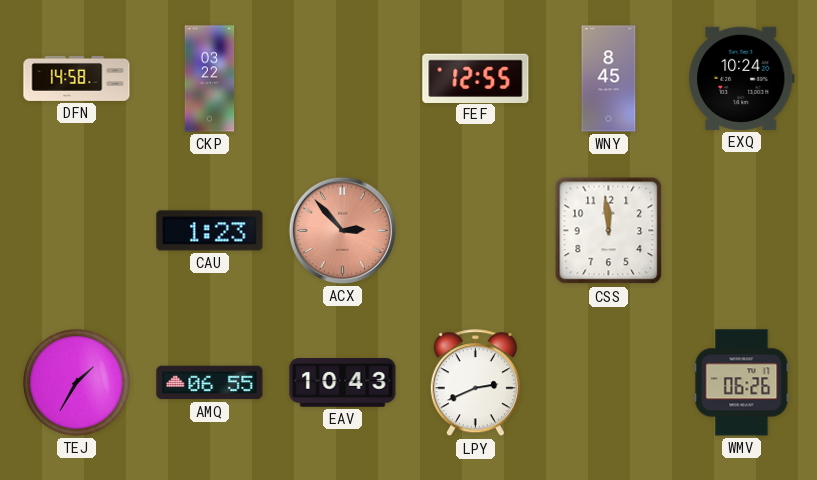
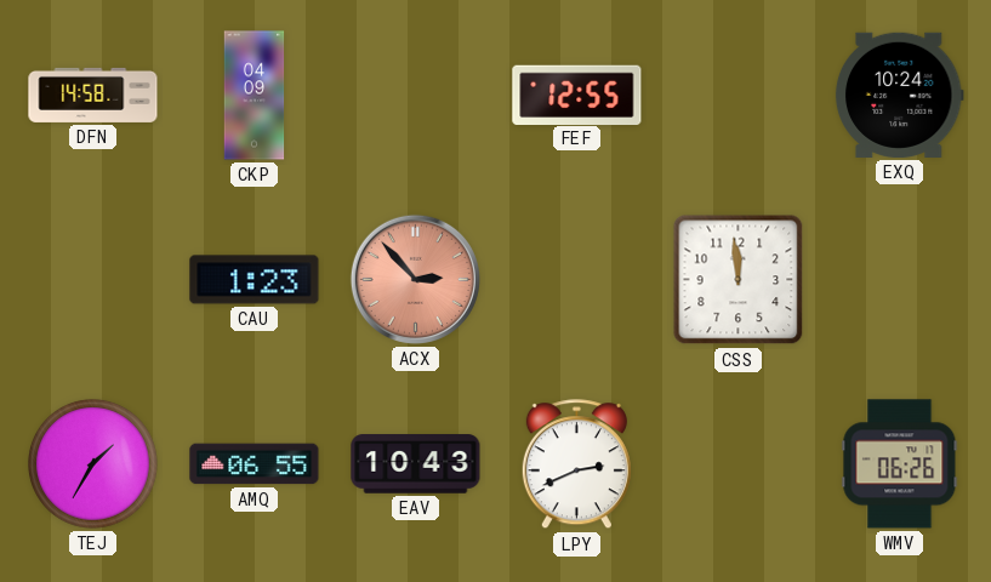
CKP: 03:22 -> 04:09 (255, 96)
WNY: 8:45 -> none (609, 79)
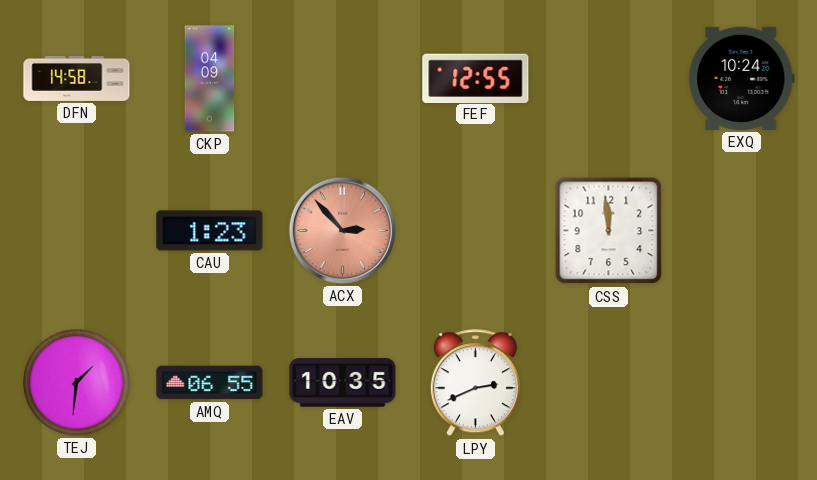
TEJ: 1:35 -> 1:31 (77, 383)
EAV: 10:43 -> 10:35 (343, 383)
WMV: 06:26 -> none (900, 464)
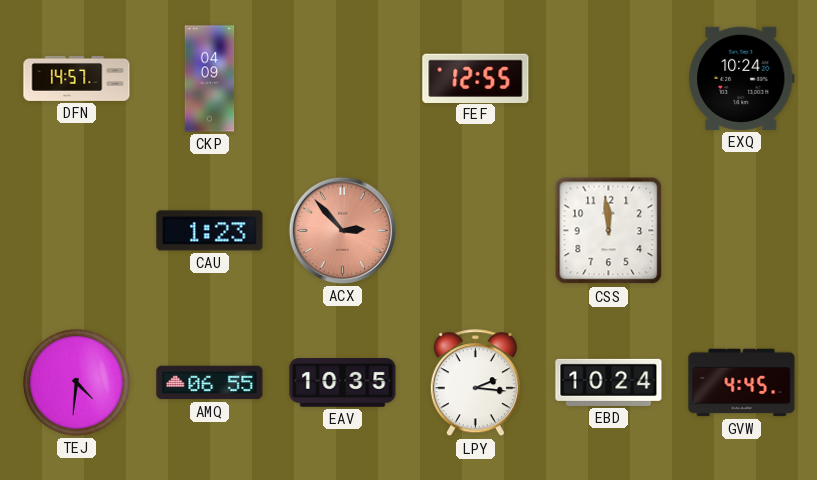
DFN: 14:58 -> 14:57 (77, 78)
TEJ: 1:31 -> 4:31 (77, 383)
LPY: 2:41 -> 2:16 (475, 383)
EBD: none -> 10:24 (609, 382)
GVW: none -> 4:45 (742, 383)
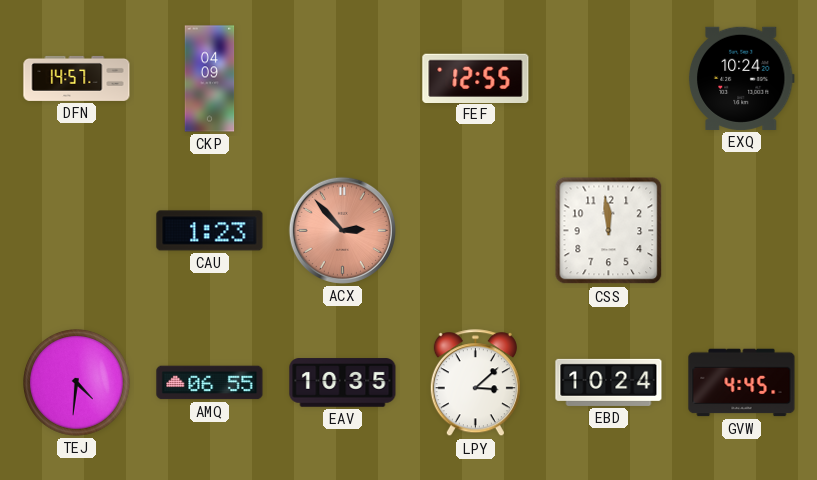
LPY: 2:16 -> 3:08 (475, 383)
